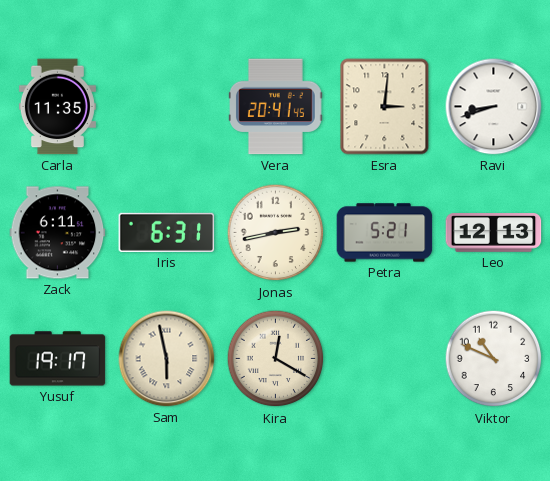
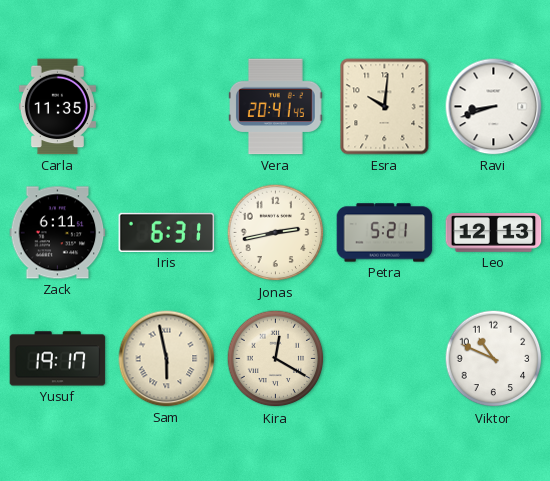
Esra: 3:01 -> 10:01 (385, 107)
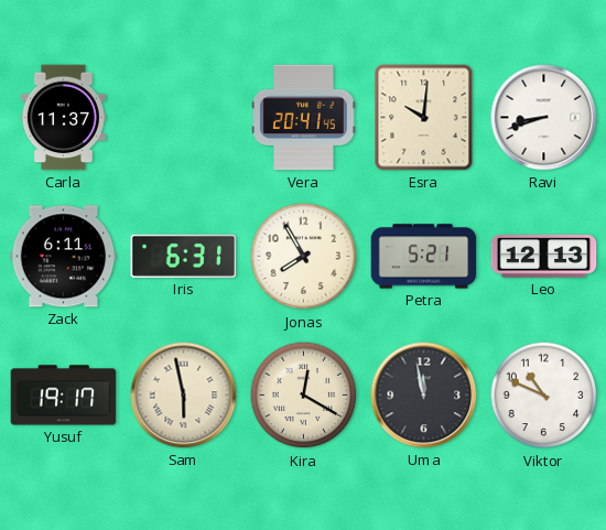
Carla: 11:35 -> 11:37 (63, 118)
Jonas: 2:43 -> 7:55 (304, 257)
Uma: none -> 11:58 (424, 396)
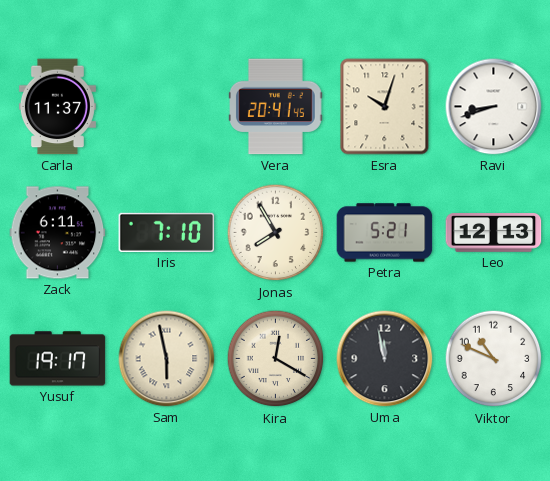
Esra: 10:01 -> 10:03 (385, 107)
Iris: 6:31 -> 7:10 (167, 232)
